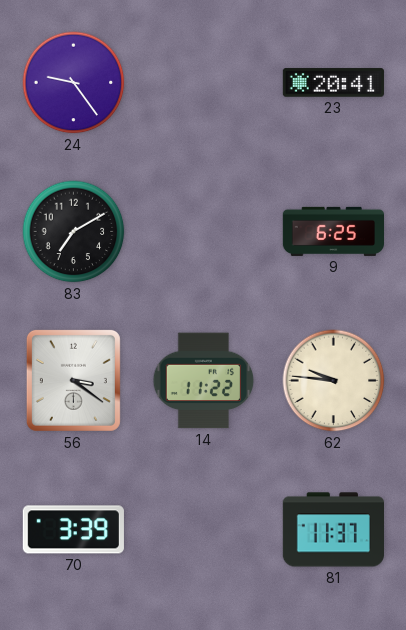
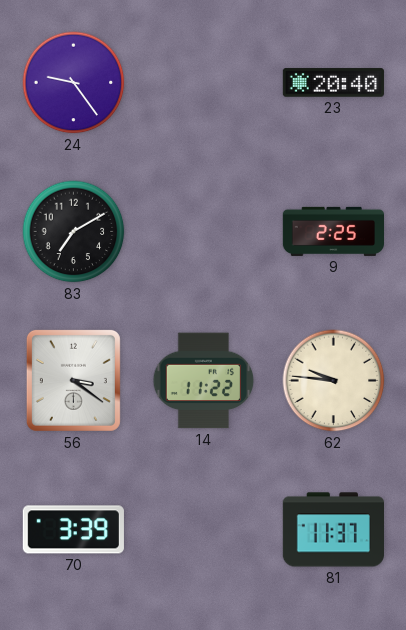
23: 20:41 -> 20:40 (333, 83)
9: 6:25 -> 2:25 (333, 231)
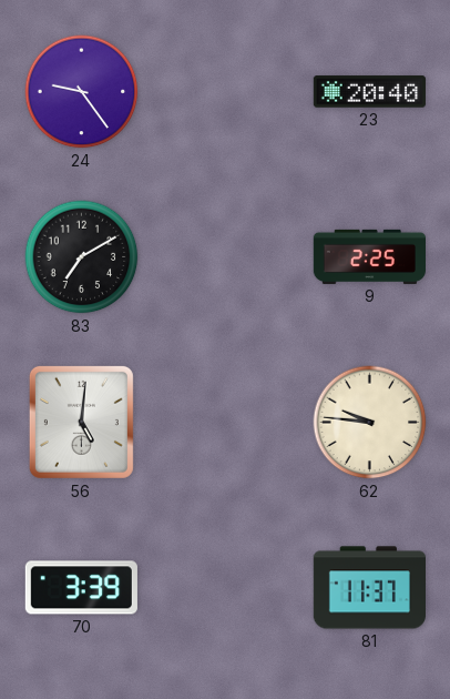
56: 3:21 -> 5:01 (81, 422)
14: 11:22 -> none (204, 381)
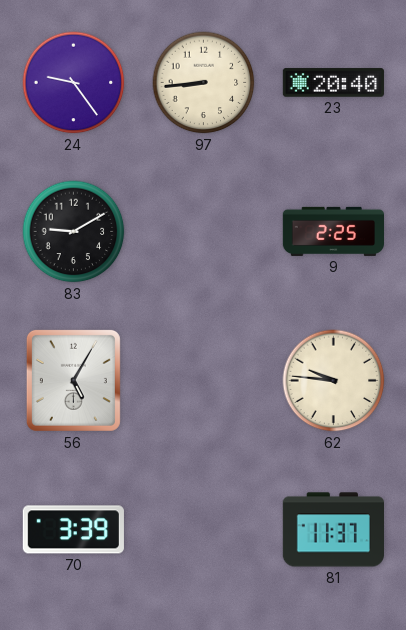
97: none -> 8:44 (204, 83)
83: 7:10 -> 9:10 (74, 232)
56: 5:01 -> 5:05 (73, 380)
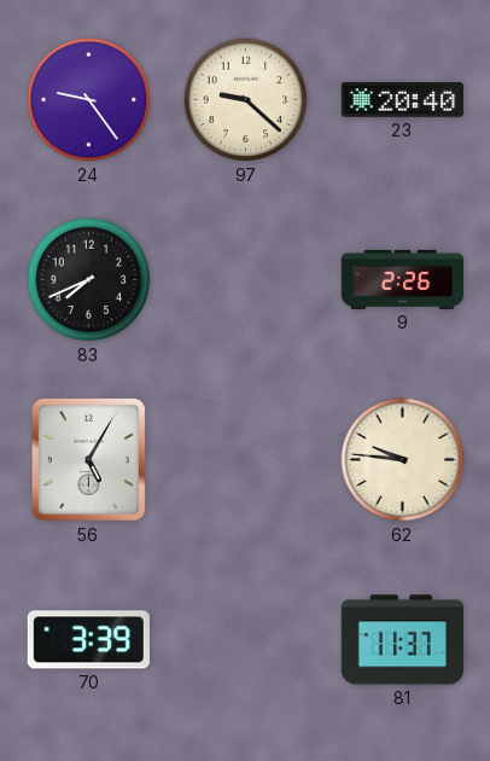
97: 8:44 -> 9:22 (246, 100)
83: 9:10 -> 7:41 (89, 280)
9: 2:25 -> 2:26 (402, 279)
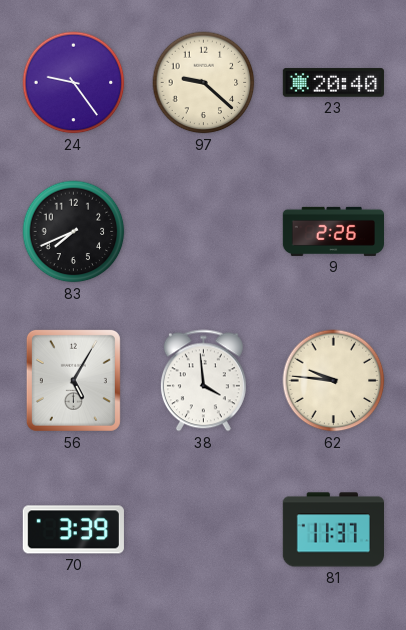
38: none -> 3:59 (203, 381)
